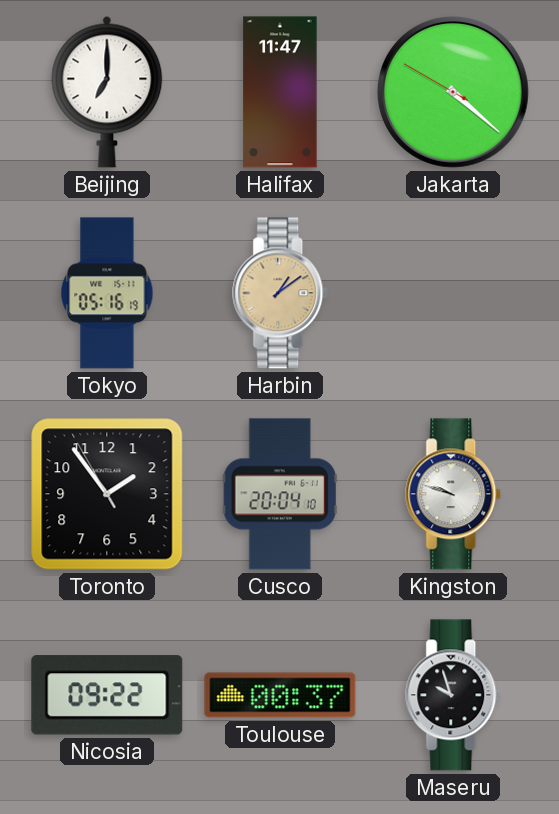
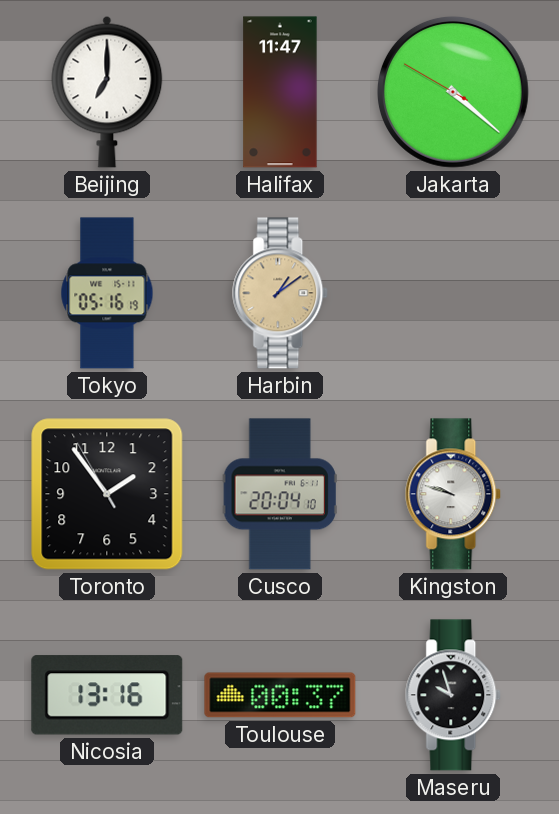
Nicosia: 09:22 -> 13:16 (107, 695)
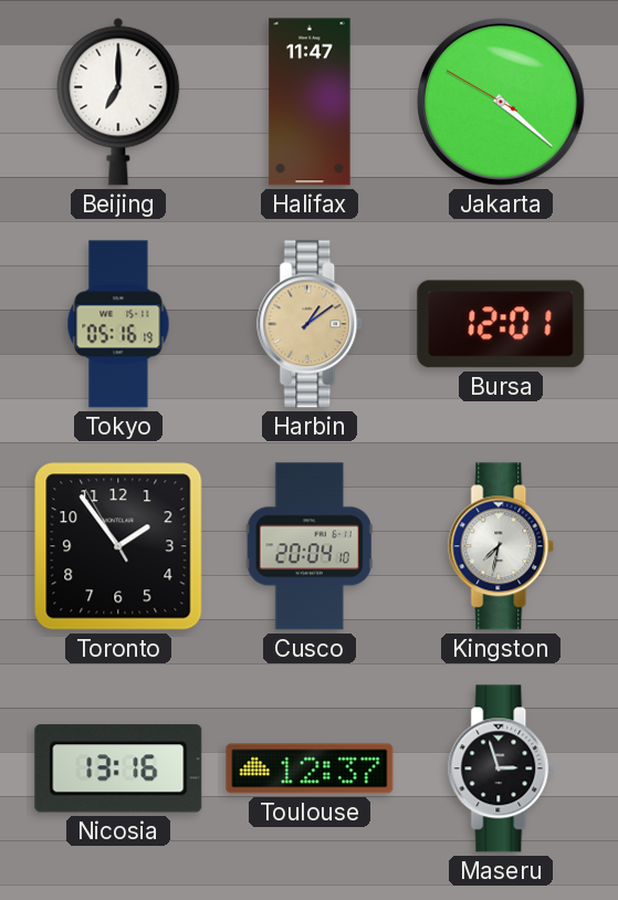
Bursa: none -> 12:01 (501, 324)
Kingston: 9:48 -> 7:32 (502, 546)
Toulouse: 00:37 -> 12:37 (310, 768)
Maseru: 9:57 -> 2:57 (502, 768)
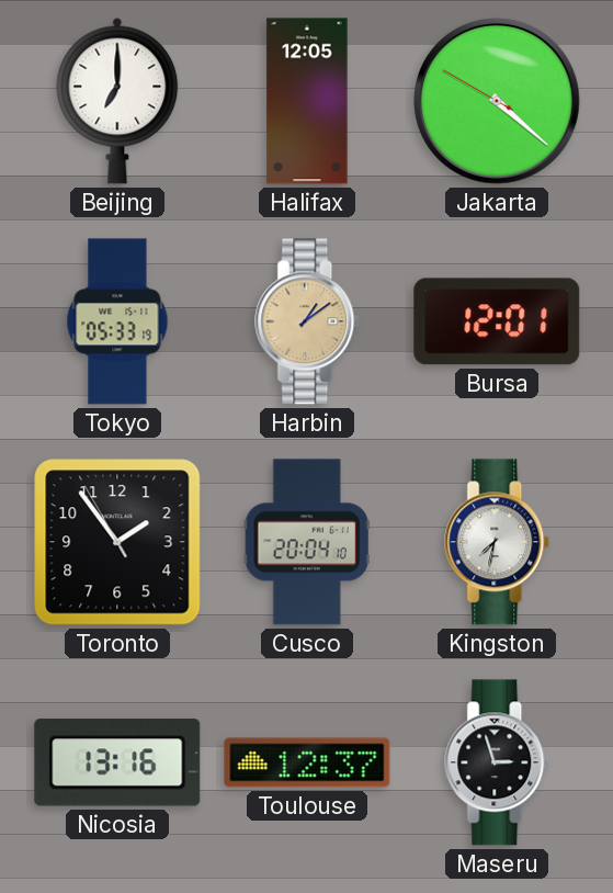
Halifax: 11:47 -> 12:05 (307, 101)
Tokyo: 05:16 -> 05:33 (117, 321)
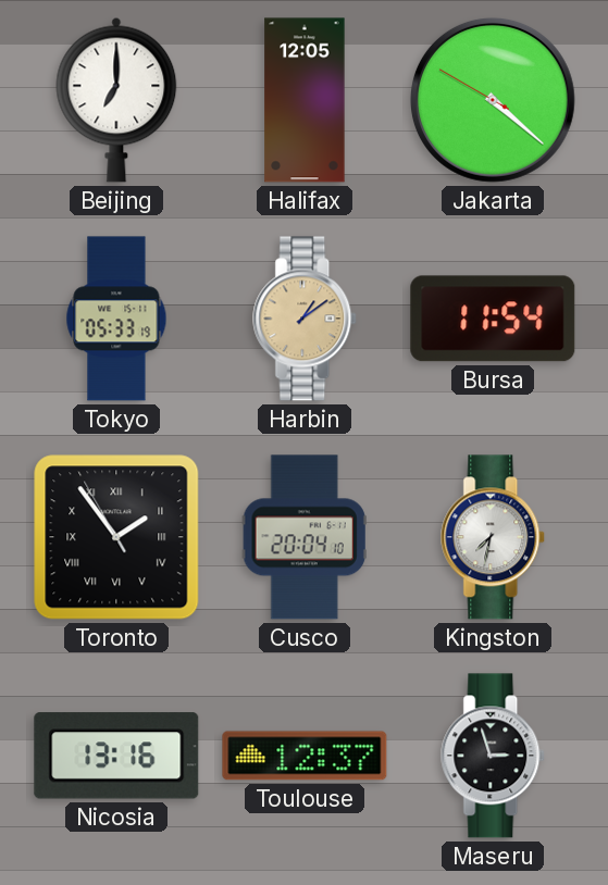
Bursa: 12:01 -> 11:54 (493, 319)
Toronto numerals: Arabic -> Roman (116, 537)
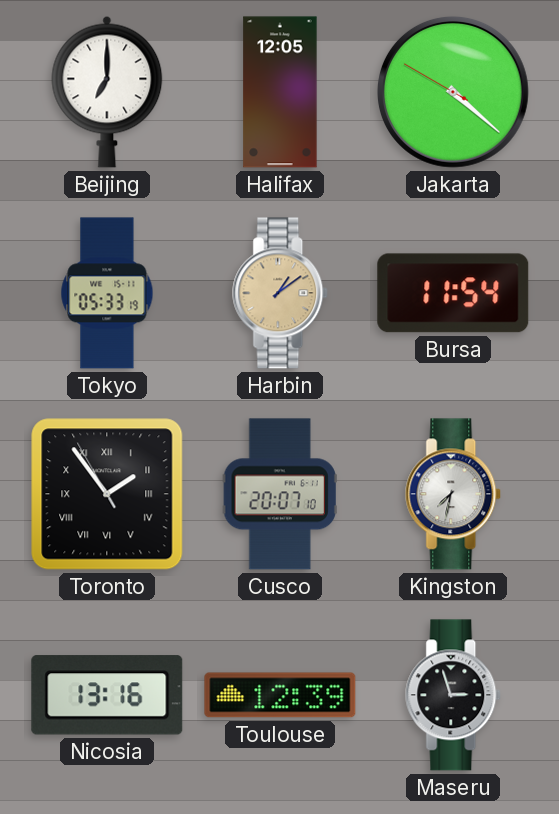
Cusco: 20:04 -> 20:07 (280, 494)
Toulouse: 12:37 -> 12:39 (280, 695)
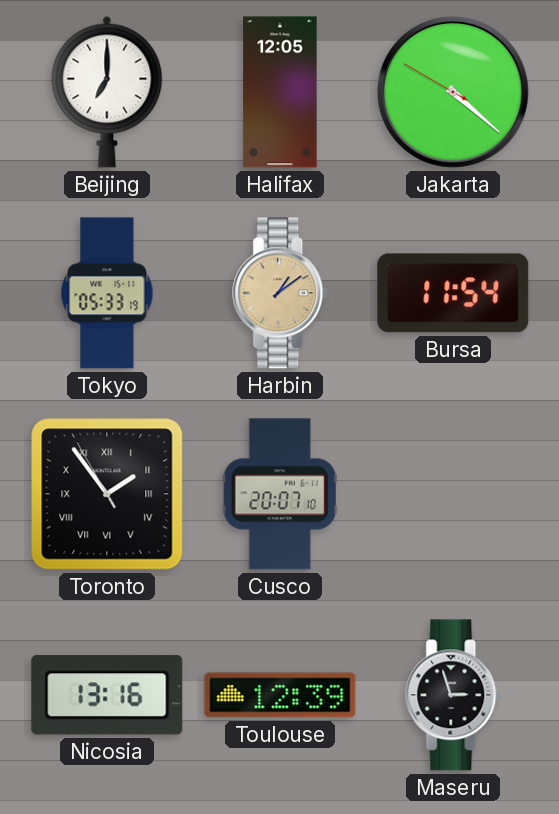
Kingston: 7:32 -> none (454, 494)
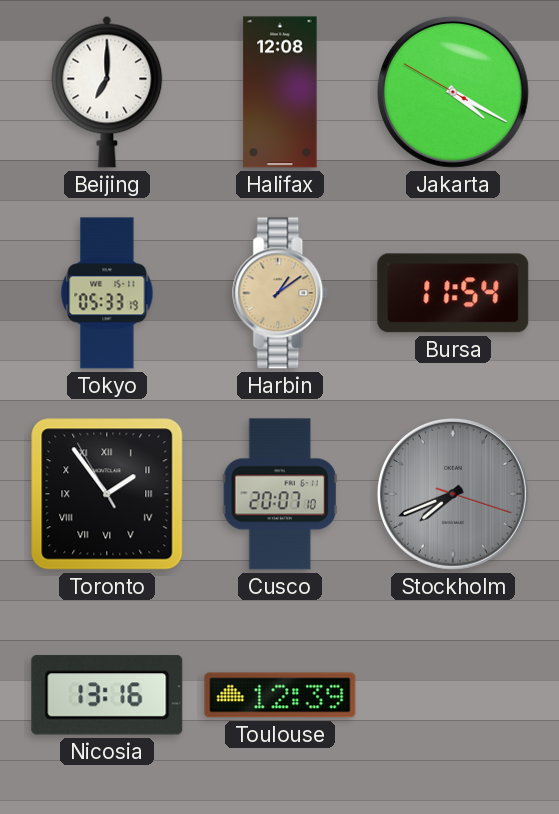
Halifax: 12:05 -> 12:08 (280, 92)
Jakarta: 4:21 -> 4:19 (453, 92)
Stockholm: none -> 7:41 (453, 494)
Maseru: 2:57 -> none (454, 695)
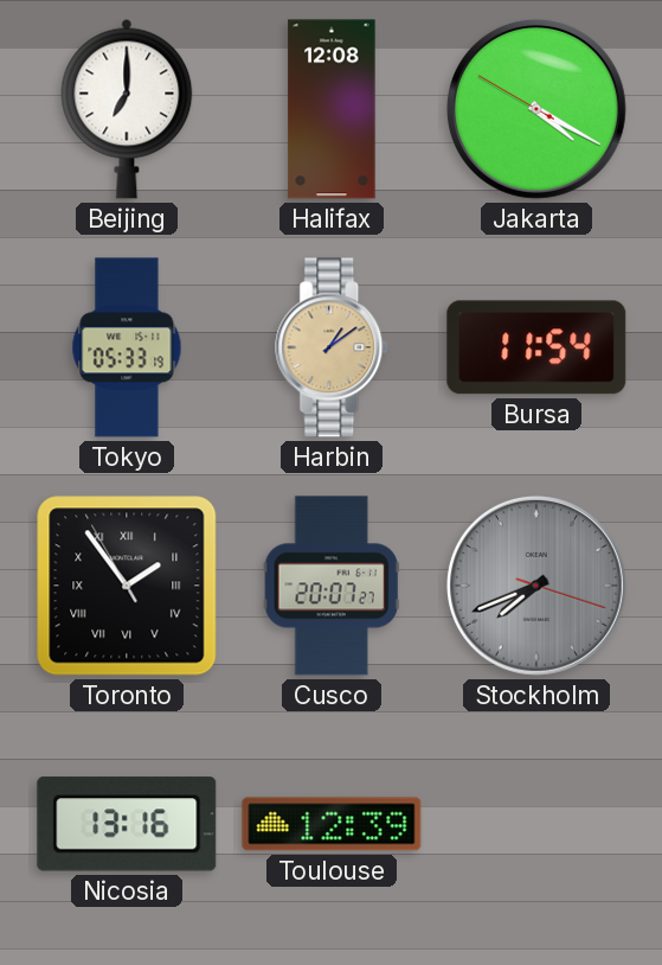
Cusco: 20:07:10 -> 20:07:27 (332, 586)
